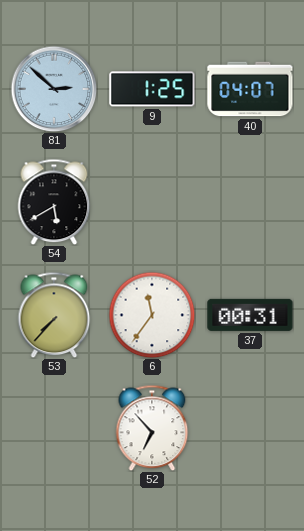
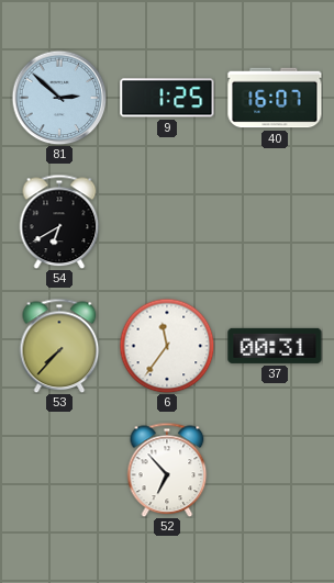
40: 04:07 -> 16:07 (275, 98)
54: 5:40 -> 6:40 (59, 222)
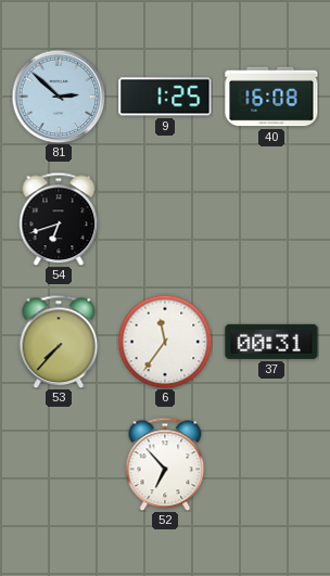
40: 16:07 -> 16:08 (271, 97)
54: 6:40 -> 6:42 (59, 219)
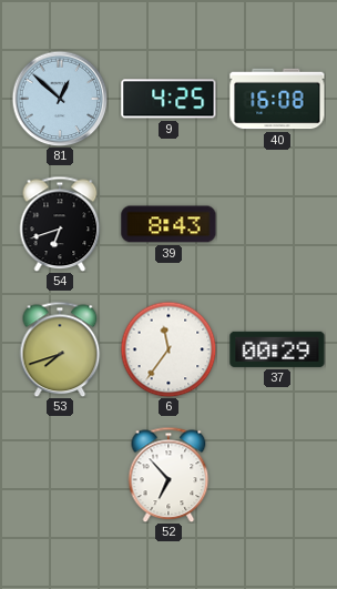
81: 2:52 -> 12:52 (60, 99)
9: 1:25 -> 4:25 (168, 99)
39: none -> 8:43 (168, 224)
53: 7:37 -> 7:42 (60, 349)
37: 00:31 -> 00:29 (277, 349)
